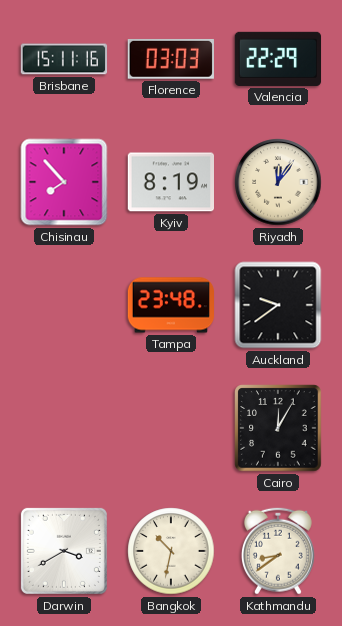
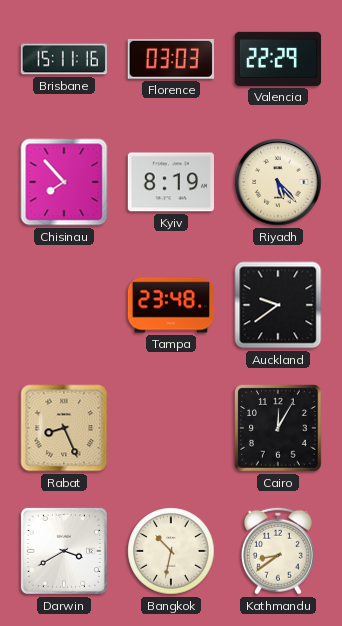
Riyadh: 12:06 -> 5:23 (278, 182)
Rabat: none -> 8:26 (64, 428)
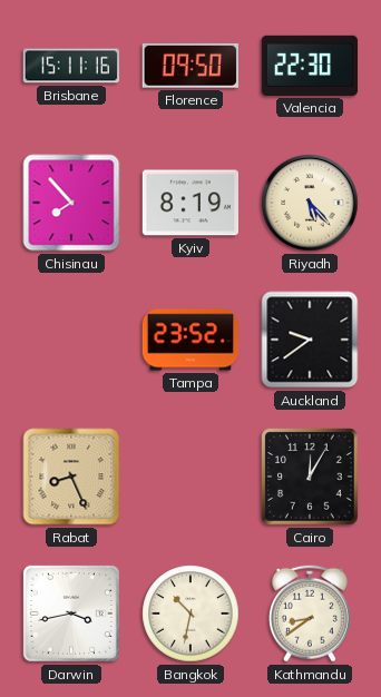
Florence: 03:03 -> 09:50 (190, 66)
Valencia: 22:29 -> 22:30 (310, 66)
Tampa: 23:48 -> 23:52 (190, 340)
Darwin: 3:40 -> 3:43 (71, 613)
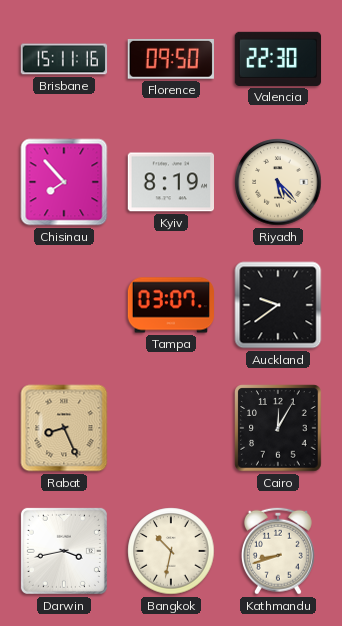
Tampa: 23:52 -> 03:07 (171, 305)
Kathmandu: 8:39 -> 8:42 (278, 551)
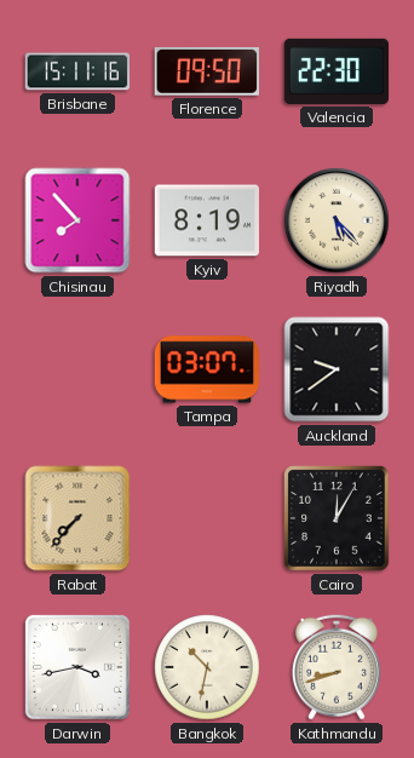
Rabat: 8:26 -> 7:37 (77, 518)
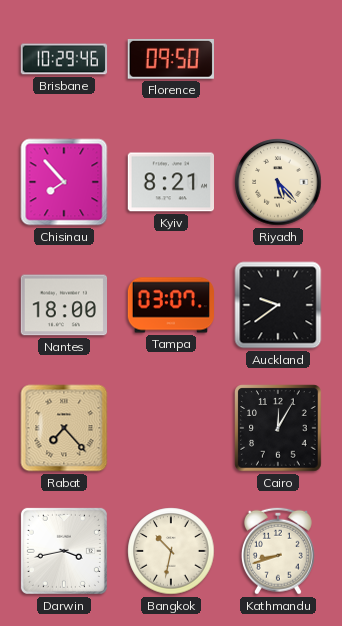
Brisbane: 15:11 -> 10:29 (64, 59)
Valencia: 22:30 -> none (337, 71)
Kyiv: 8:19 -> 8:21 (170, 182)
Nantes: none -> 18:00 (64, 305)
Rabat: 7:37 -> 7:23 (64, 428)
